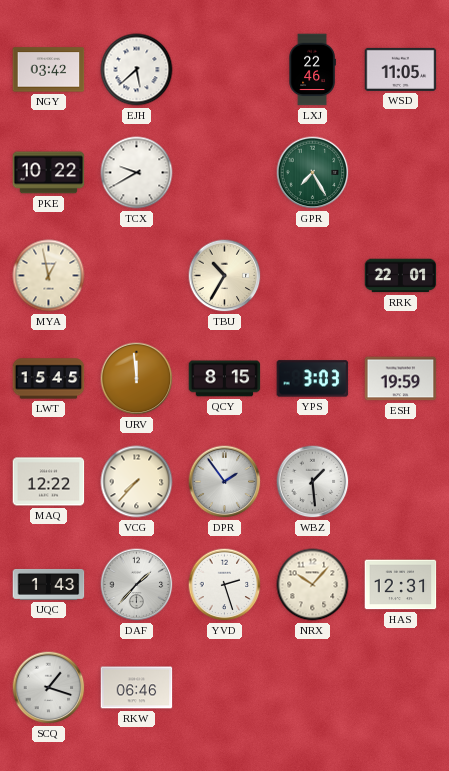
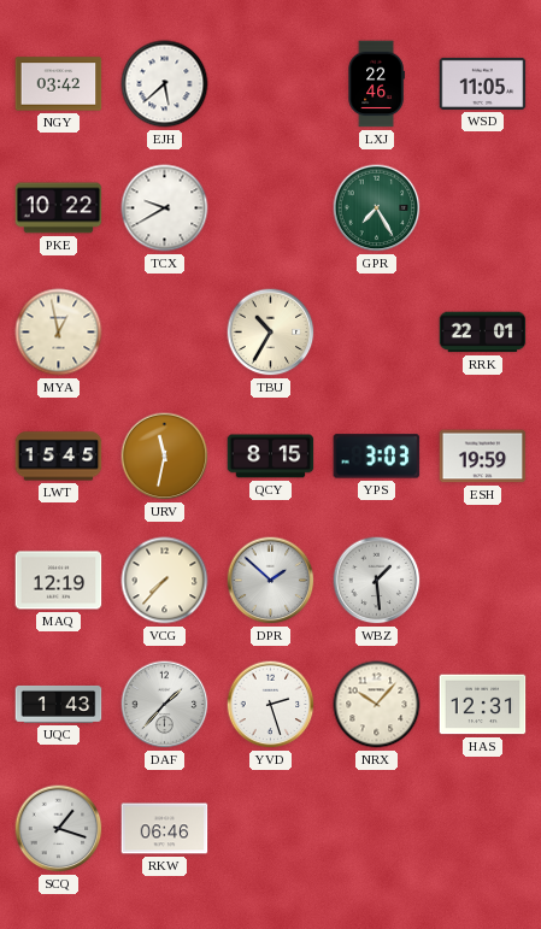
URV: 11:59 -> 11:32 (165, 457)
MAQ: 12:22 -> 12:19 (59, 581)
DPR: 1:54 -> 1:52 (271, 581)
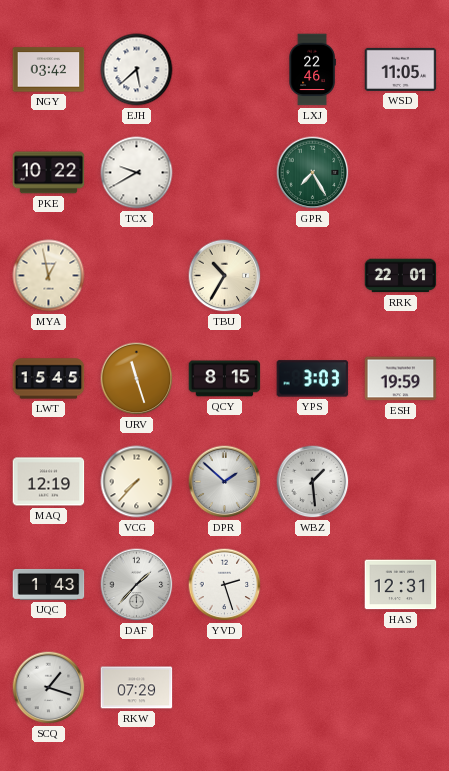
URV: 11:32 -> 11:27 (137, 379)
NRX: 10:07 -> none (377, 705)
RKW: 06:46 -> 07:29 (137, 688)
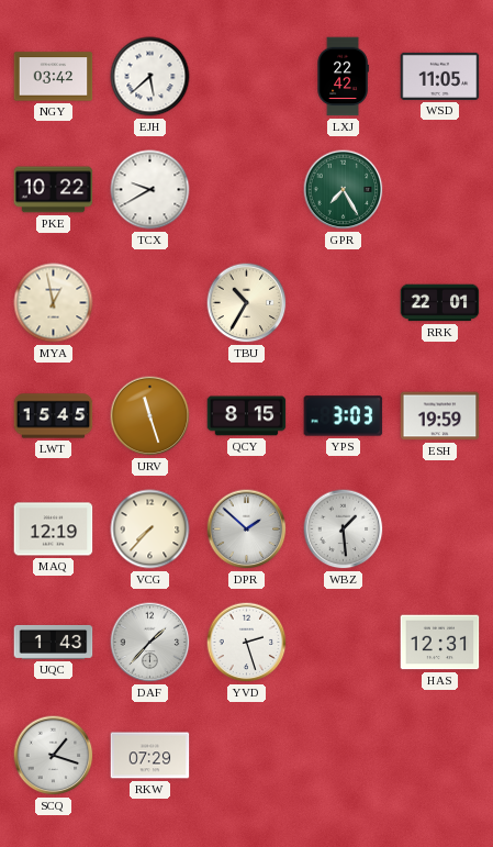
LXJ: 22:46 -> 22:42 (343, 77)
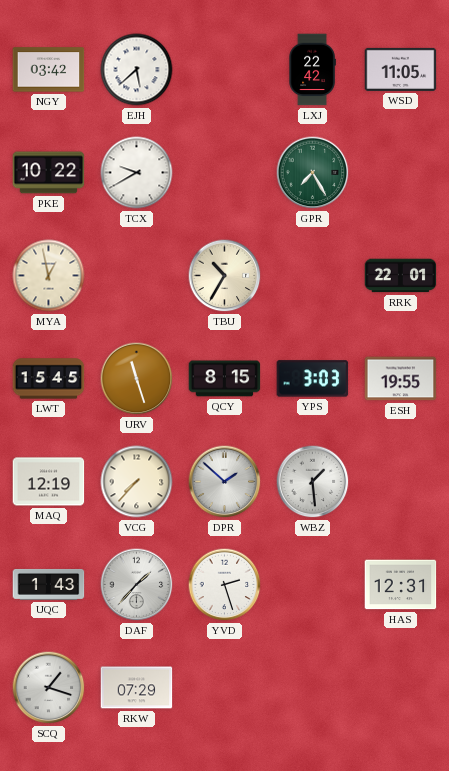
ESH: 19:59 -> 19:55 (401, 379)
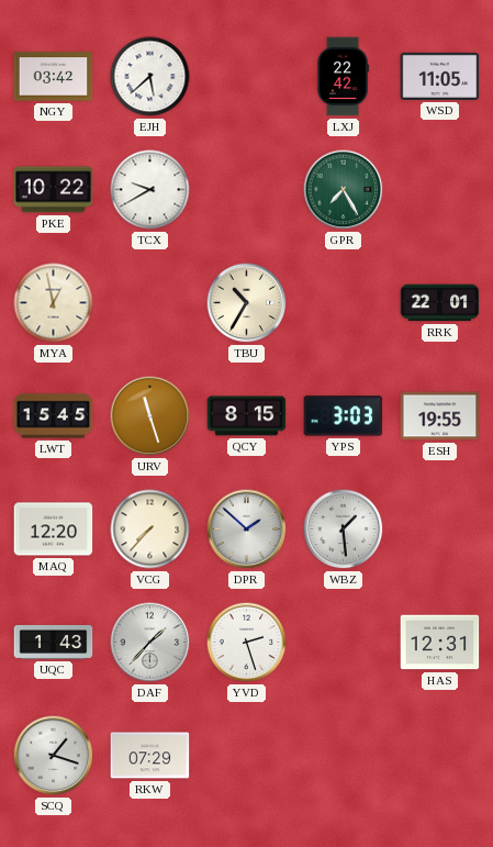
MAQ: 12:19 -> 12:20 (54, 530)
